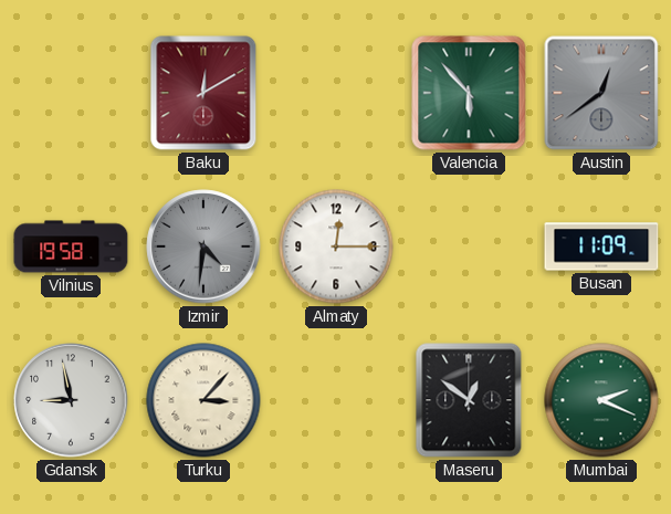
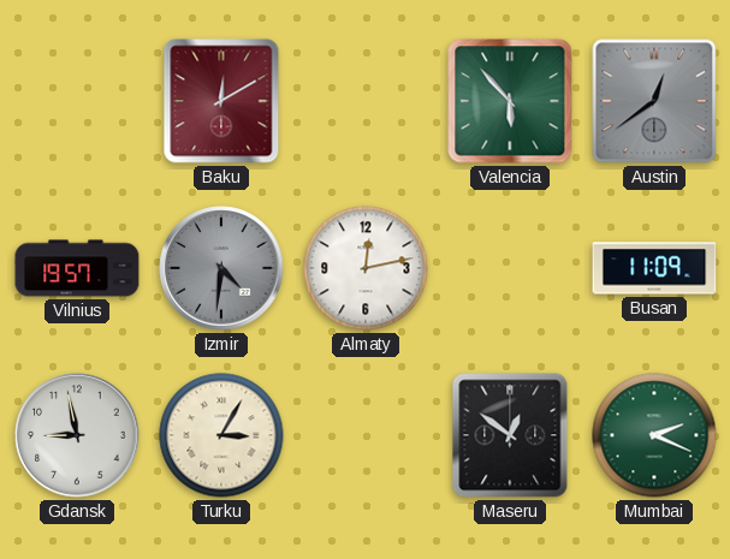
Vilnius: 19:58 -> 19:57 (77, 268)
Almaty: 12:15 -> 12:13 (366, 268)
Turku: 3:07 -> 3:05 (221, 435)
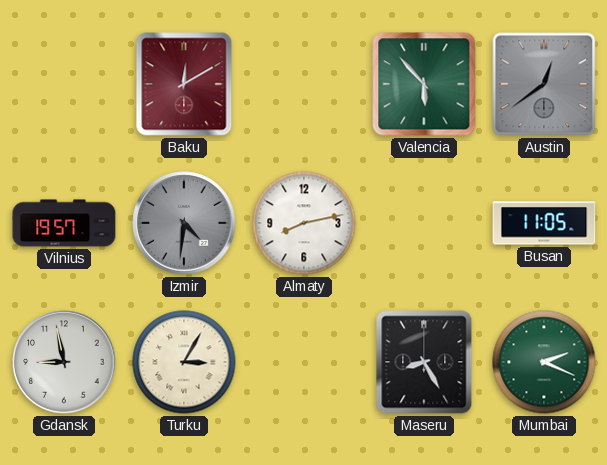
Almaty: 12:13 -> 8:13 (304, 223)
Busan: 11:09 -> 11:05 (544, 223)
Maseru: 12:51 -> 8:25 (424, 362)
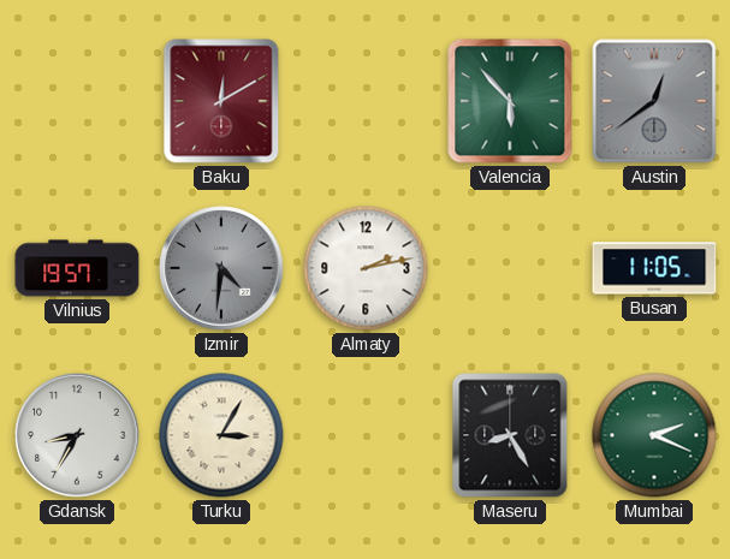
Almaty: 8:13 -> 2:13 (366, 268)
Gdansk: 8:58 -> 8:35 (77, 435)
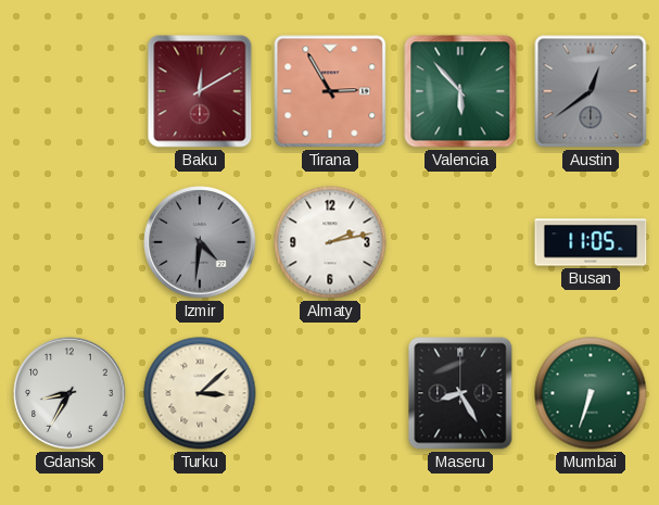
Tirana: none -> 2:55 (330, 91)
Vilnius: 19:57 -> none (77, 268)
Turku: 3:05 -> 3:08 (200, 393)
Mumbai: 2:19 -> 6:33 (591, 393)
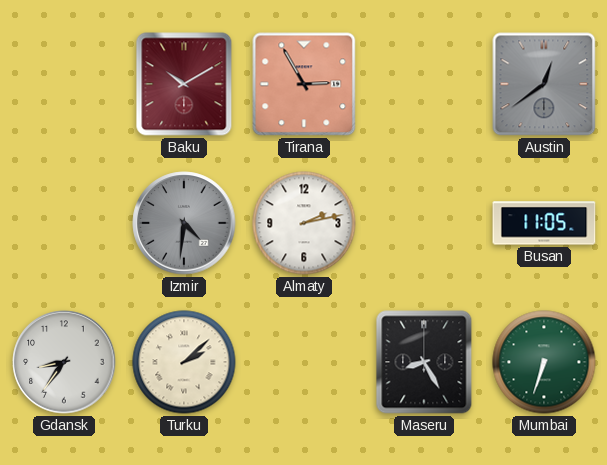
Baku: 12:10 -> 10:10 (184, 84)
Valencia: 5:53 -> none (460, 91)
Gdansk: 8:35 -> 8:36 (64, 362)
Turku: 3:08 -> 2:08 (184, 362)
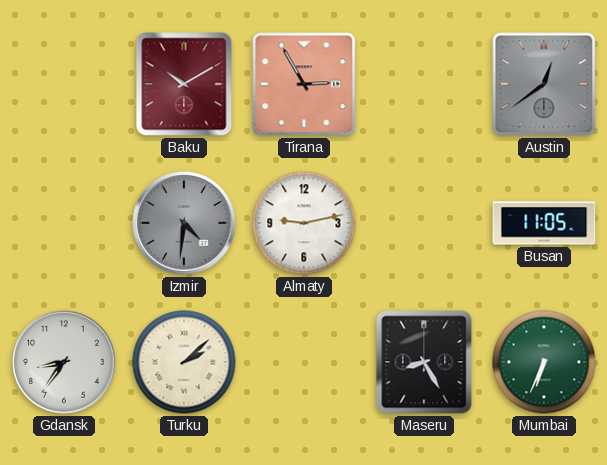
Almaty: 2:13 -> 9:13 (304, 223)
Mumbai: 6:33 -> 6:34 (544, 362)
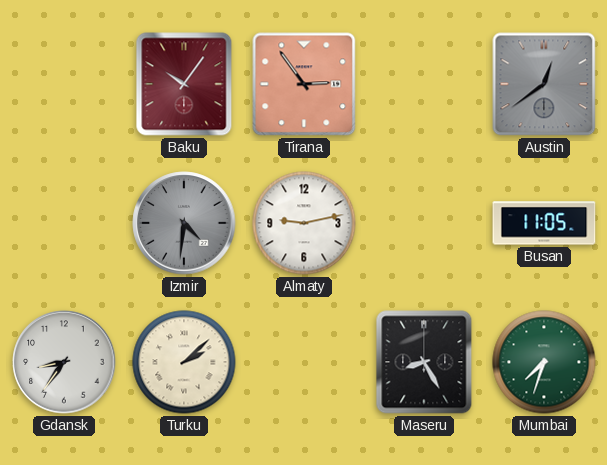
Baku: 10:10 -> 10:06 (184, 84)
Tirana: 2:55 -> 2:54 (304, 84)
Mumbai: 6:34 -> 7:33 (544, 362)
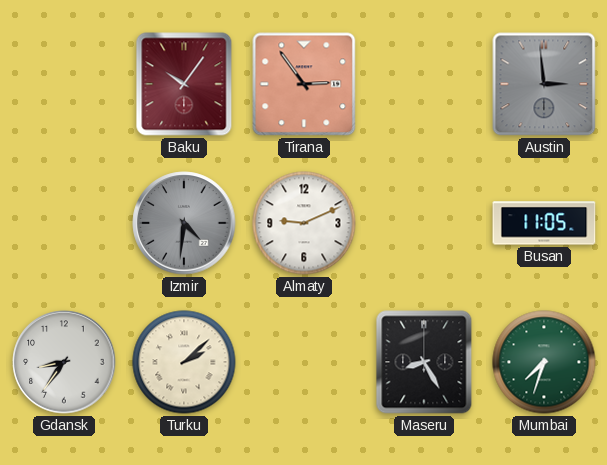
Austin: 12:39 -> 2:59 (544, 84)
Almaty: 9:13 -> 9:11 (304, 223)
